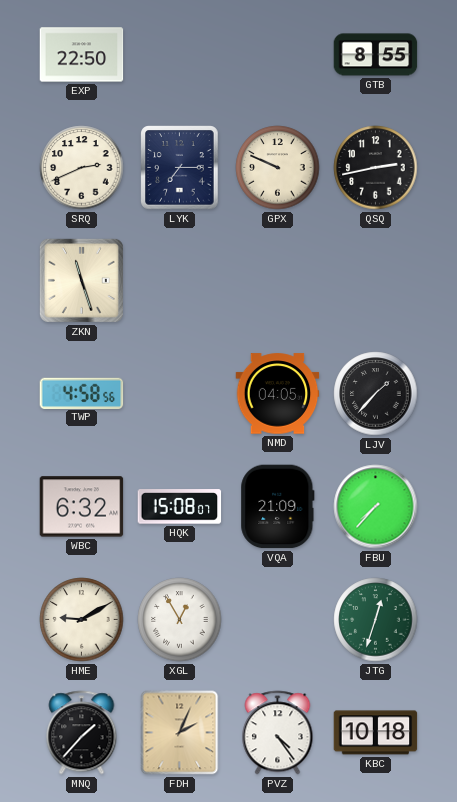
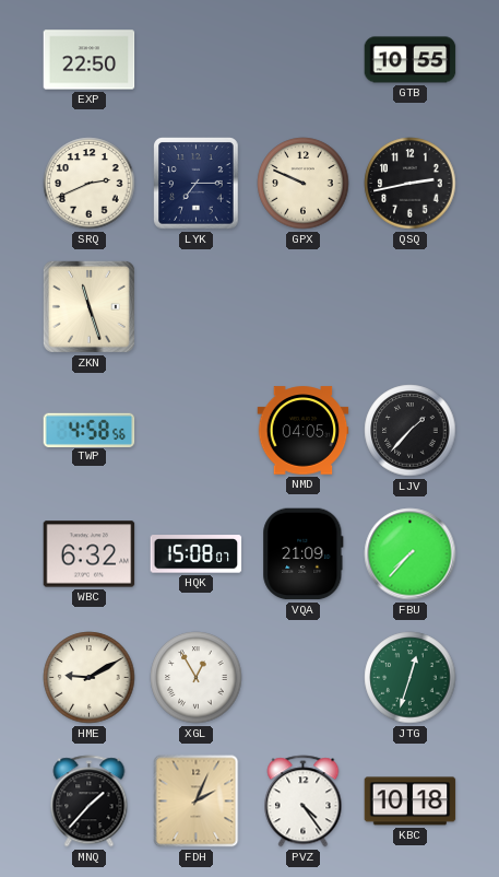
GTB: 8:55 -> 10:55 (411, 60)
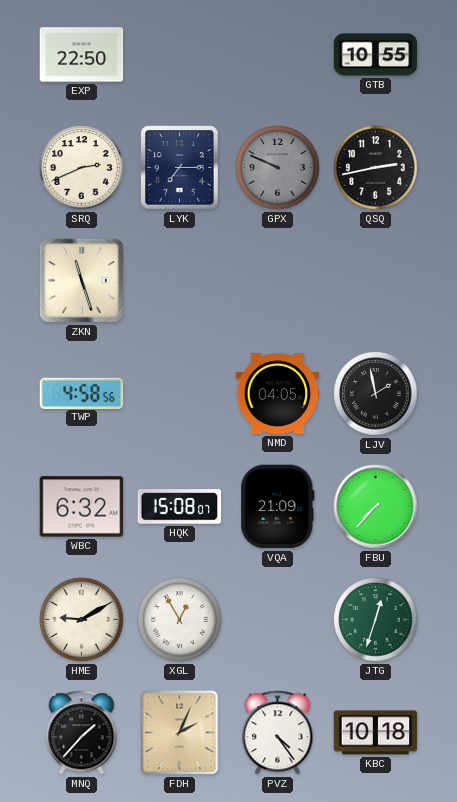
GPX dial: cream -> grey (278, 168)
LJV: 1:37 -> 1:58 (376, 394)
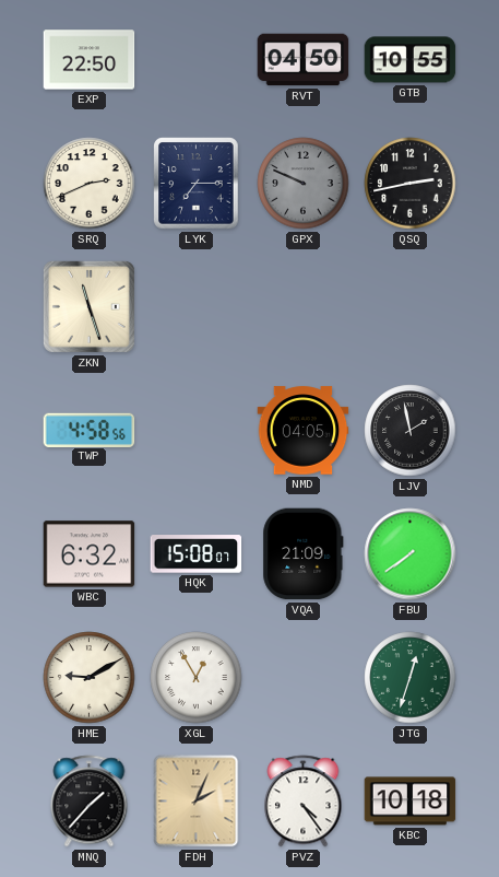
RVT: none -> 04:50 (304, 60)
FBU: 7:37 -> 7:39 (411, 554)
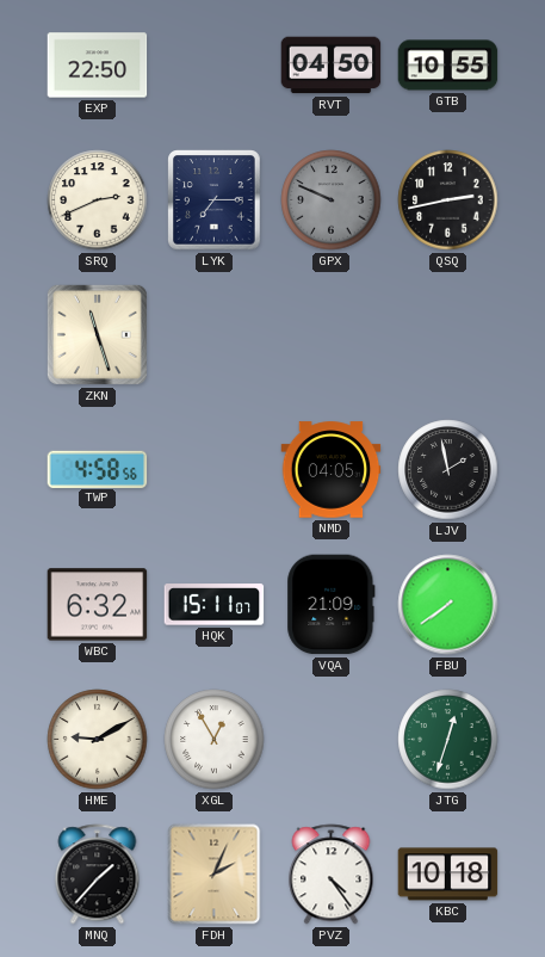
HQK: 15:08 -> 15:11 (215, 605)
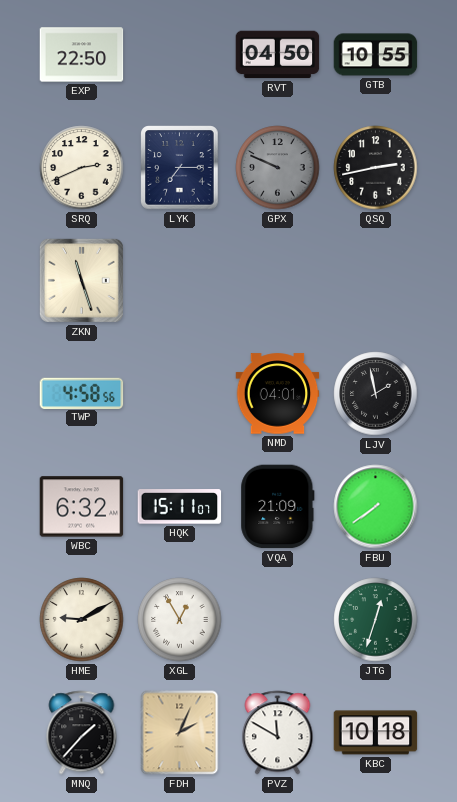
NMD: 04:05 -> 04:01 (278, 394)
PVZ: 4:24 -> 11:50 (278, 733)
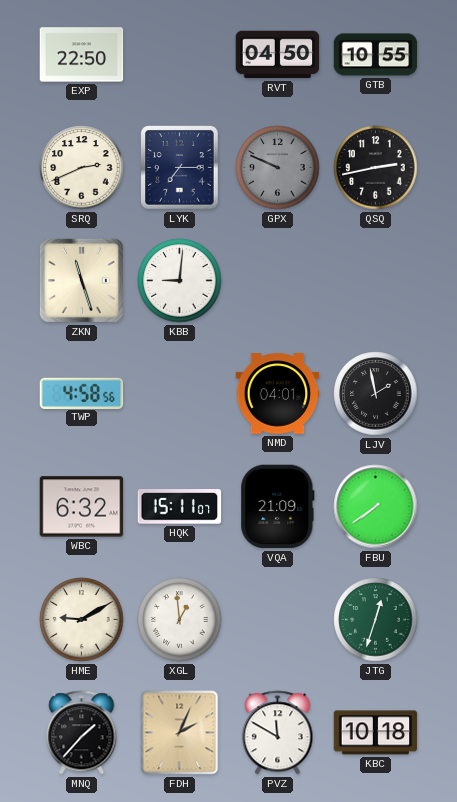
KBB: none -> 9:01 (180, 281)
XGL: 12:55 -> 12:59 (180, 620)
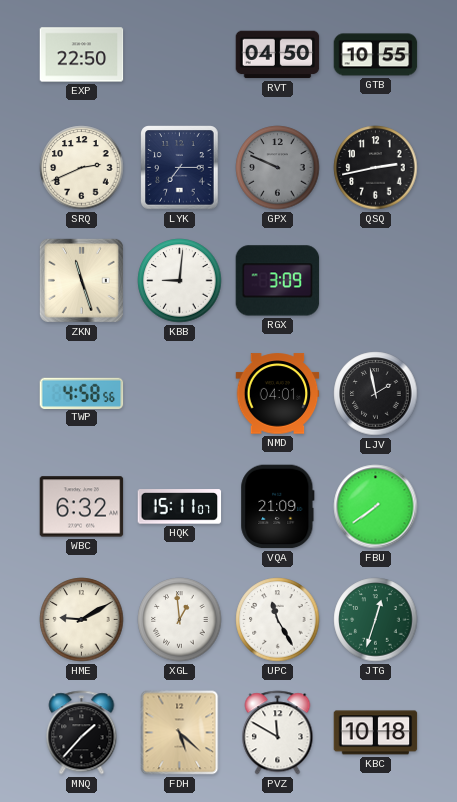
RGX: none -> 3:09 (278, 281)
UPC: none -> 11:25 (278, 620)
FDH: 2:04 -> 5:22 (180, 733)
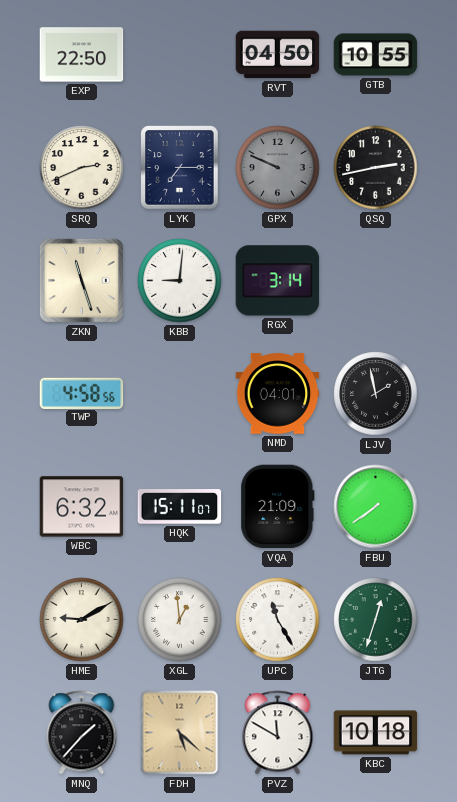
RGX: 3:09 -> 3:14 (278, 281)
